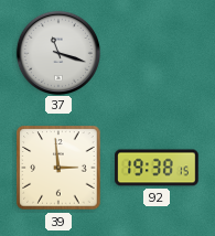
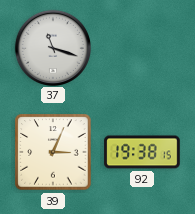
39: 2:59 -> 3:04 (53, 152)
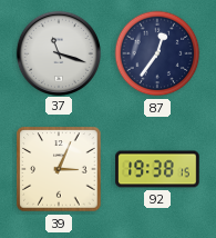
87: none -> 12:36 (157, 53)
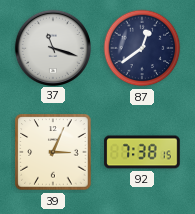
87: 12:36 -> 12:39 (142, 48)
92: 19:38 -> 7:38 (142, 152)
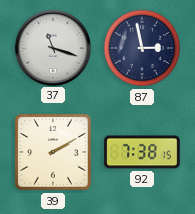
87: 12:39 -> 2:58 (142, 48)
39: 3:04 -> 2:10 (53, 152)
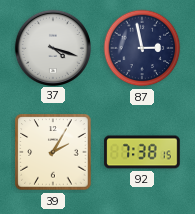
37: 11:18 -> 4:18 (52, 47)
39: 2:10 -> 2:05 (53, 152)
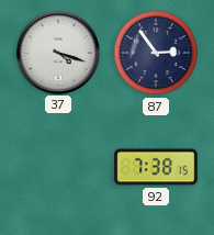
87: 2:58 -> 2:54 (156, 53)
39: 2:05 -> none (53, 152)
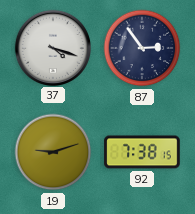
19: none -> 9:12 (53, 152)
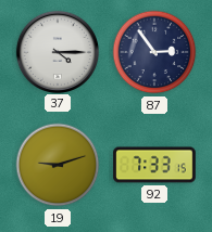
37: 4:18 -> 4:15 (57, 51)
92: 7:38 -> 7:33 (154, 165)
